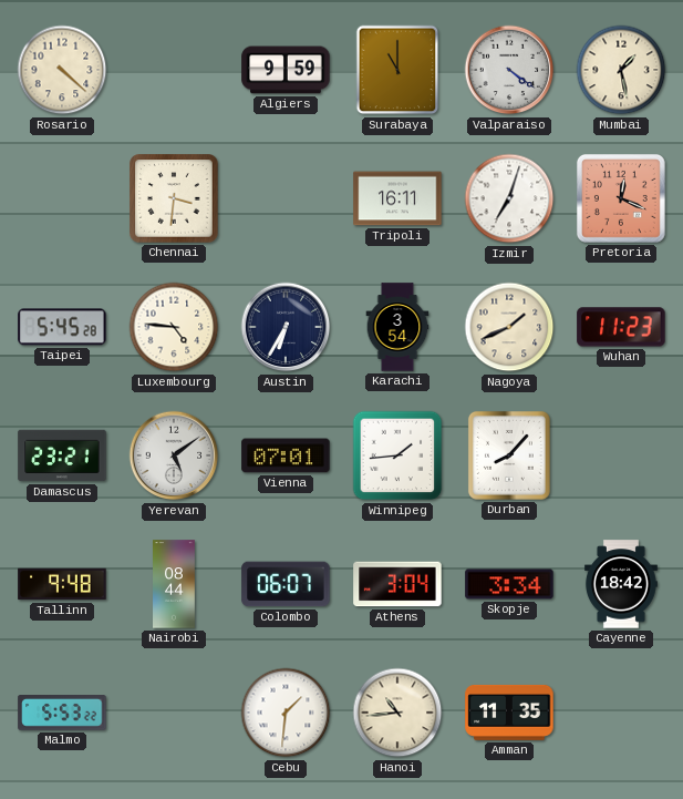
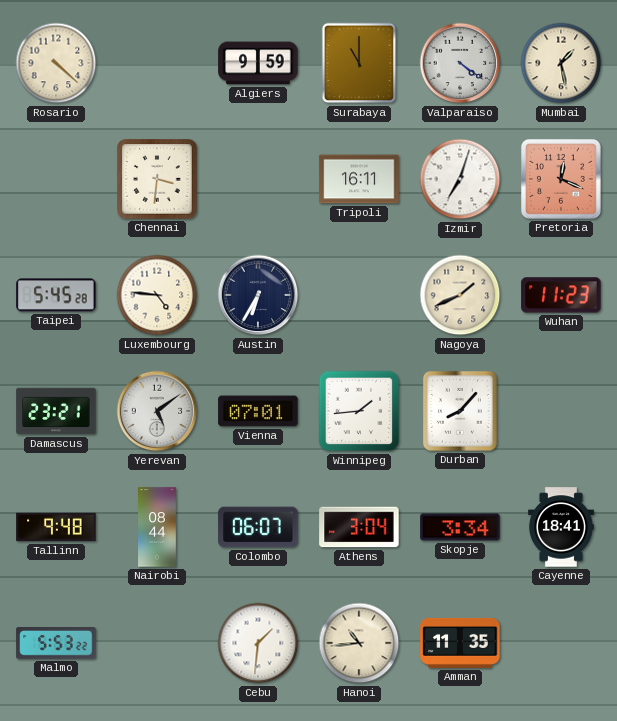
Karachi: 3:54 -> none (397, 327)
Cayenne: 18:42 -> 18:41 (561, 527)
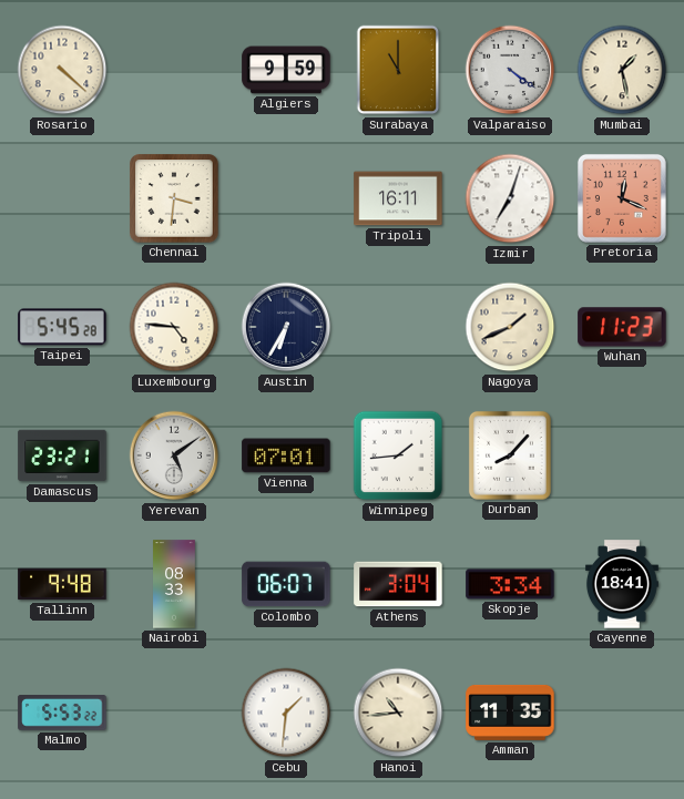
Nairobi: 08:44 -> 08:33 (174, 584)
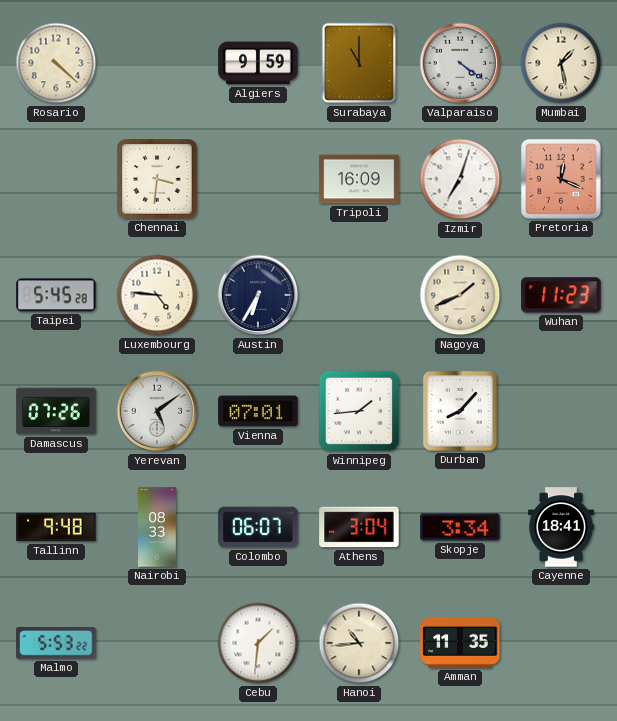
Tripoli: 16:11 -> 16:09 (359, 179)
Damascus: 23:21 -> 07:26 (56, 411)
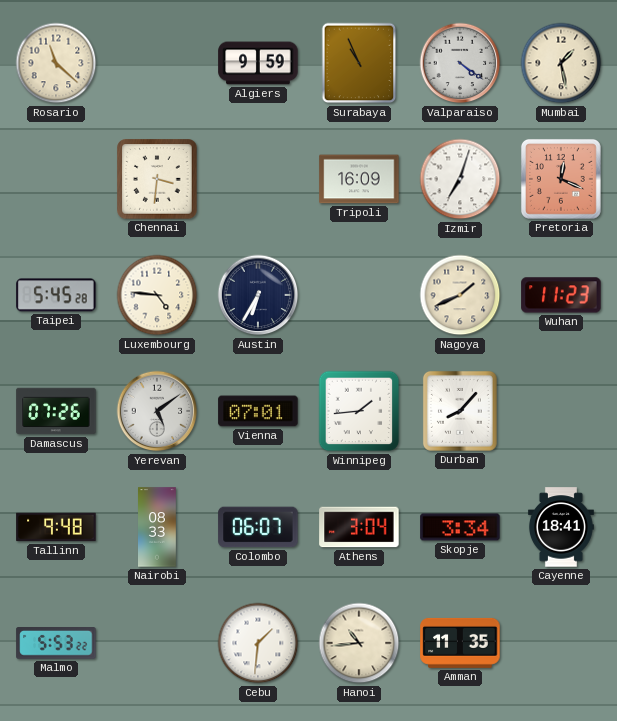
Rosario: 4:22 -> 11:22 (56, 63)
Surabaya: 11:00 -> 10:56 (359, 63)
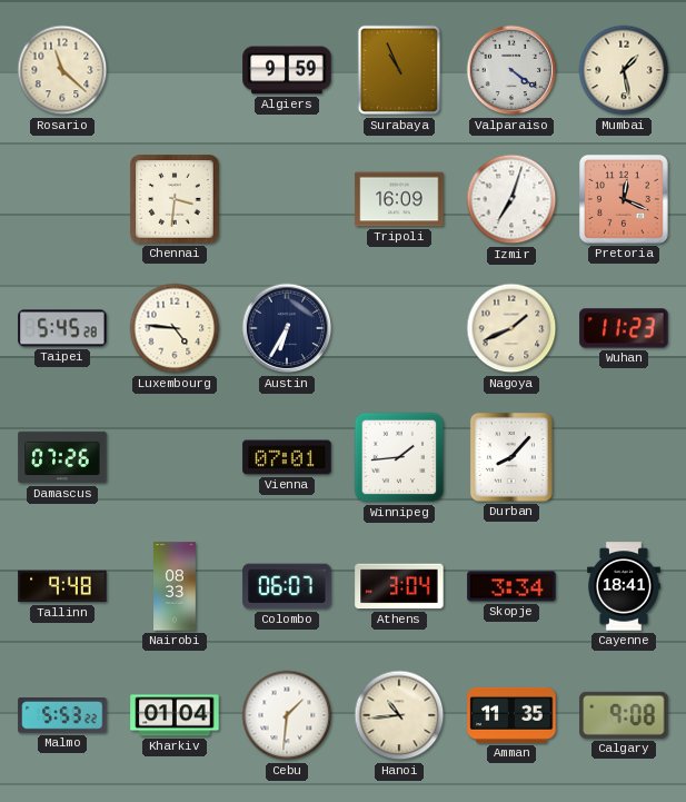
Yerevan: 5:09 -> none (157, 411)
Kharkiv: none -> 01:04 (175, 715)
Calgary: none -> 9:08 (624, 715)
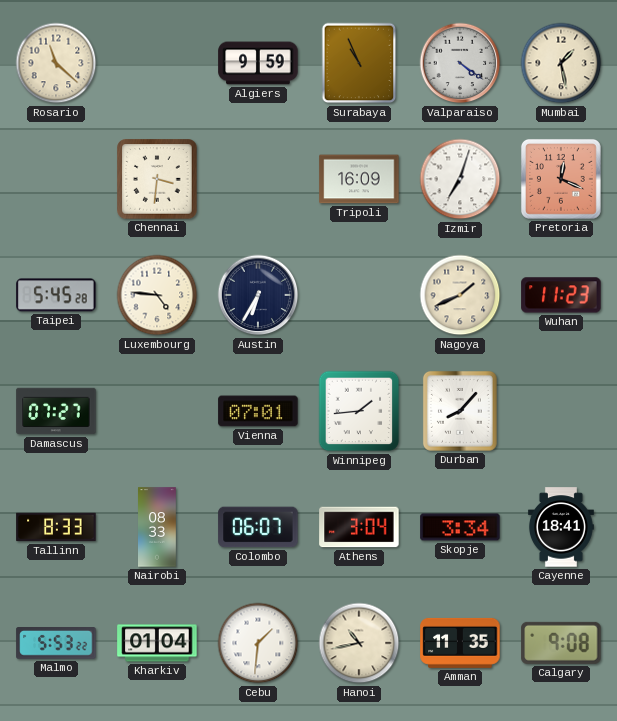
Damascus: 07:26 -> 07:27 (56, 411)
Tallinn: 9:48 -> 8:33 (56, 527)
Hanoi: 10:44 -> 10:43 (359, 643)
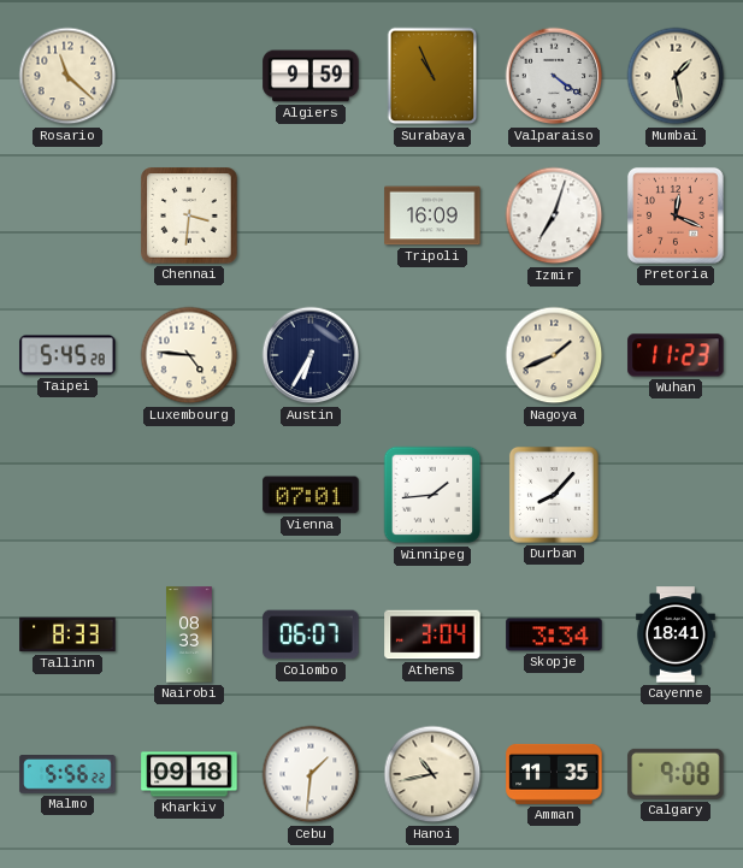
Damascus: 07:27 -> none (56, 411)
Malmo: 5:53 -> 5:56 (67, 775)
Kharkiv: 01:04 -> 09:18 (189, 774)
